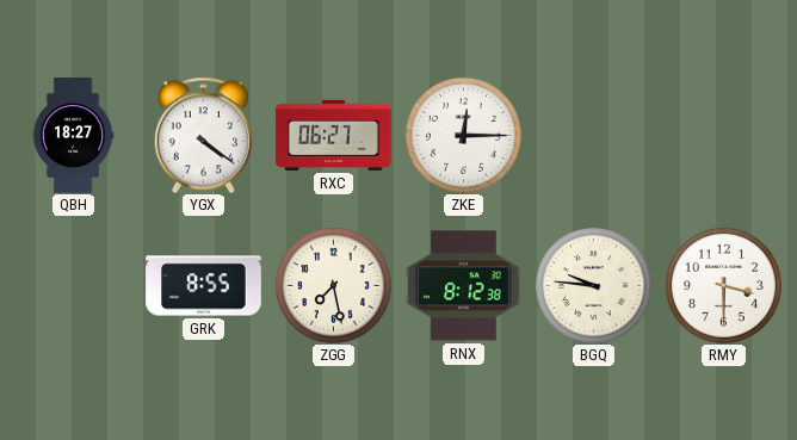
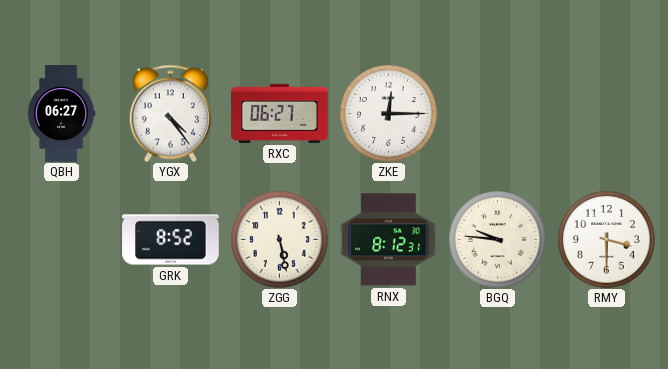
QBH: 18:27 -> 06:27 (61, 114)
YGX: 4:21 -> 4:24 (170, 113)
GRK: 8:55 -> 8:52 (171, 240)
ZGG: 7:28 -> 5:28 (280, 240)
RNX: 8:12:38 -> 8:12:31 (389, 240)
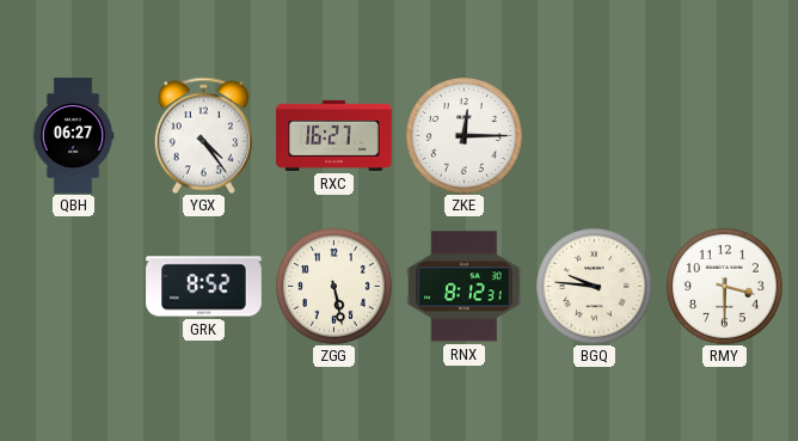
RXC: 06:27 -> 16:27 (334, 135)
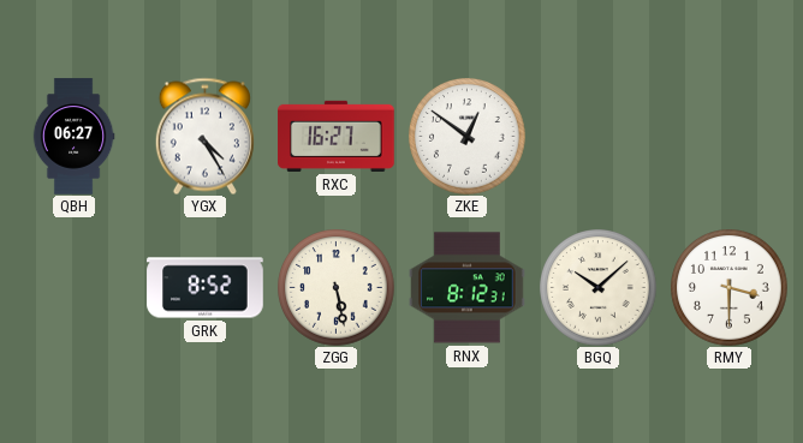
YGX: 4:24 -> 4:25 (204, 136)
ZKE: 12:15 -> 12:51 (468, 137)
BGQ: 9:46 -> 10:08 (599, 288)
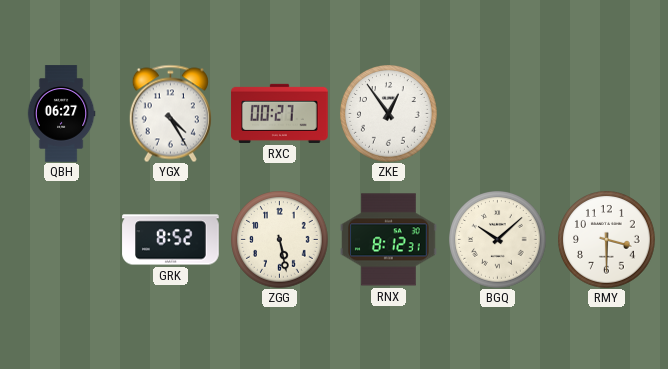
RXC: 16:27 -> 00:27 (280, 113)
ZKE: 12:51 -> 12:54 (389, 114)
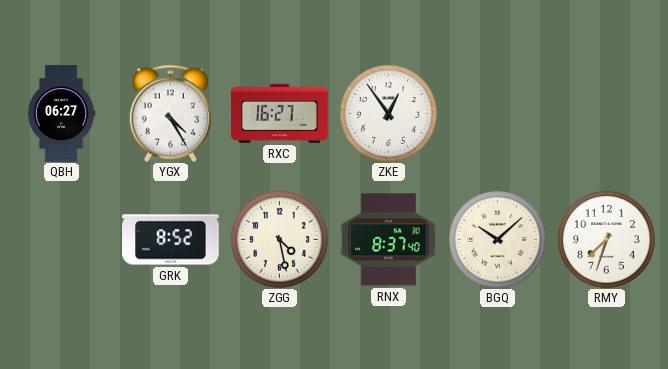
RXC: 00:27 -> 16:27 (280, 113)
ZGG: 5:28 -> 4:28 (280, 240)
RNX: 8:12 -> 8:37 (389, 240)
RMY: 3:30 -> 7:33 (607, 240)
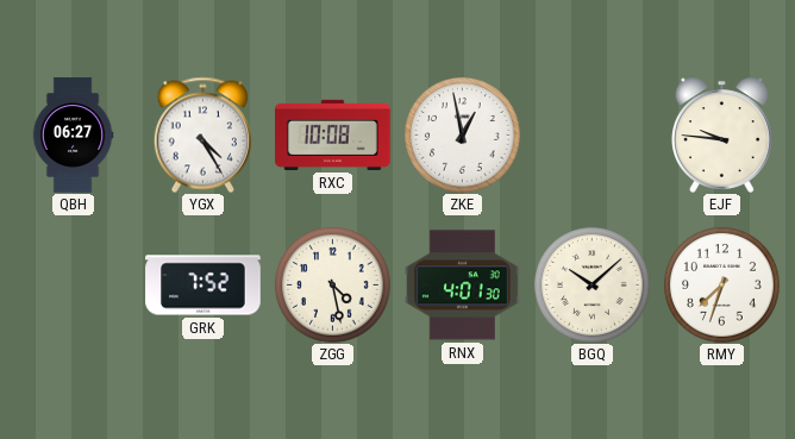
RXC: 16:27 -> 10:08 (333, 134)
ZKE: 12:54 -> 12:58 (463, 136)
EJF: none -> 9:46 (722, 134)
GRK: 8:52 -> 7:52 (204, 286)
RNX: 8:37 -> 4:01 (463, 286)
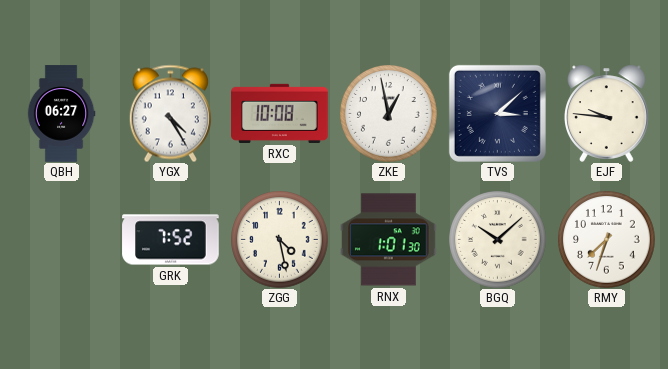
TVS: none -> 3:08 (497, 113)
RNX: 4:01 -> 1:01 (389, 240)
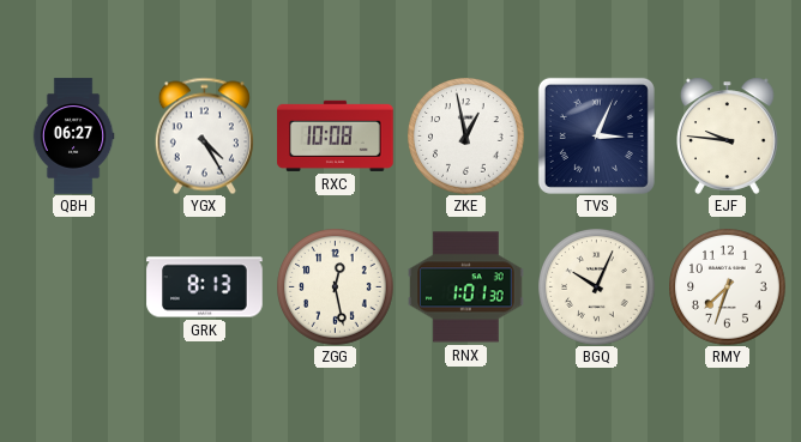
TVS: 3:08 -> 3:04 (596, 135)
GRK: 7:52 -> 8:13 (205, 287)
ZGG: 4:28 -> 12:28 (336, 287)
BGQ: 10:08 -> 10:04 (597, 287)
